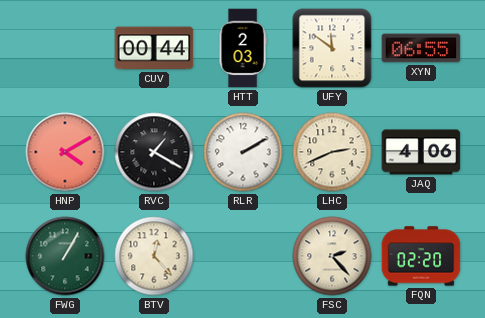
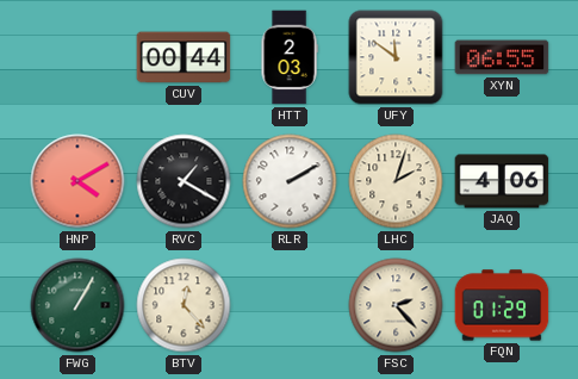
LHC: 2:41 -> 2:03 (396, 181)
FQN: 02:20 -> 01:29 (502, 305)
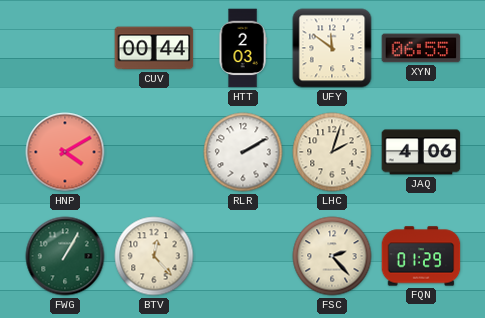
RVC: 1:20 -> none (184, 181)
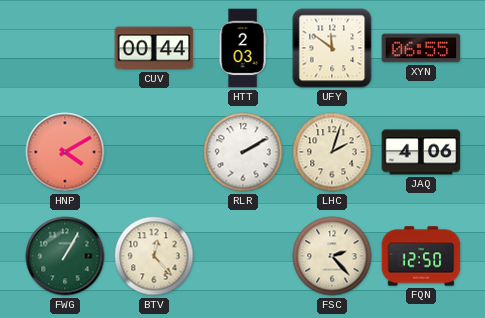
FQN: 01:29 -> 12:50 (421, 256)
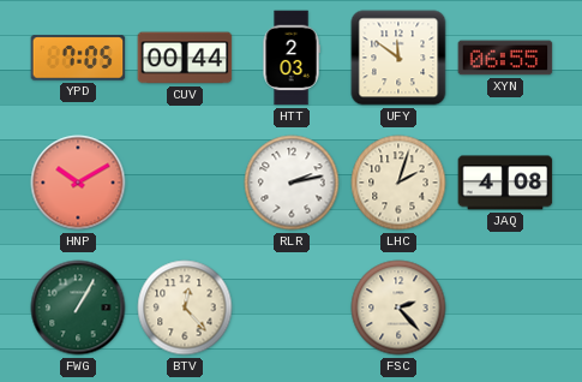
YPD: none -> 7:05 (78, 58)
HNP: 4:10 -> 10:10 (78, 183)
RLR: 2:10 -> 2:13 (292, 183)
JAQ: 4:06 -> 4:08 (505, 183)
FQN: 12:50 -> none (421, 256)
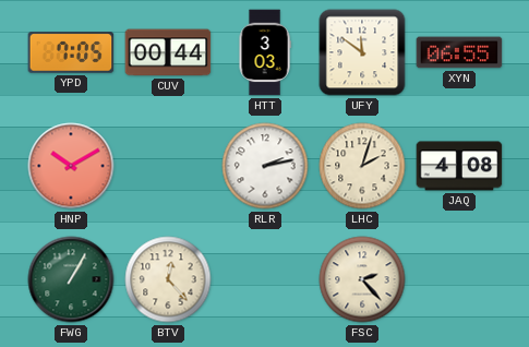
HTT: 2:03 -> 3:03 (265, 52)
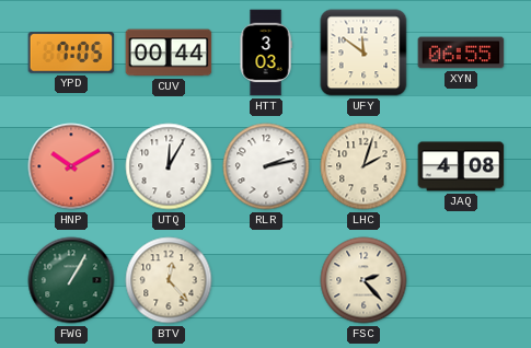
UTQ: none -> 12:05 (169, 166)
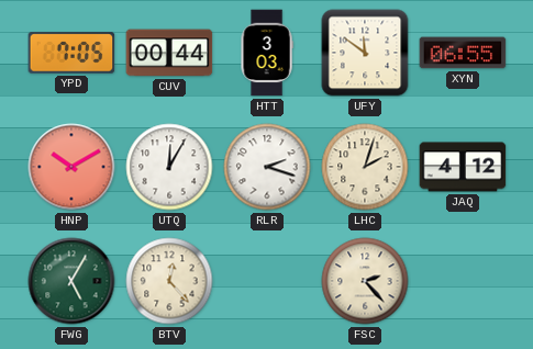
RLR: 2:13 -> 2:18 (267, 167)
JAQ: 4:08 -> 4:12 (463, 167)
FWG: 1:05 -> 5:05 (71, 281)
